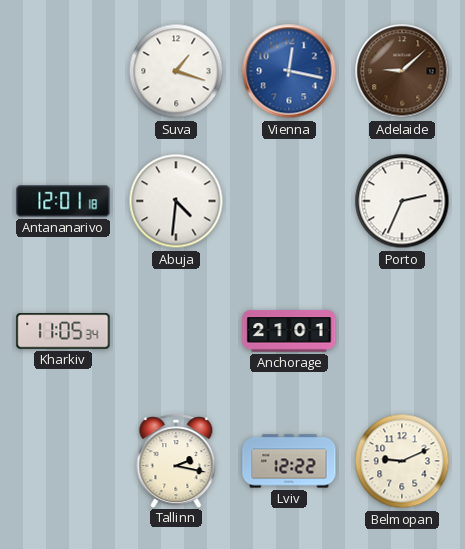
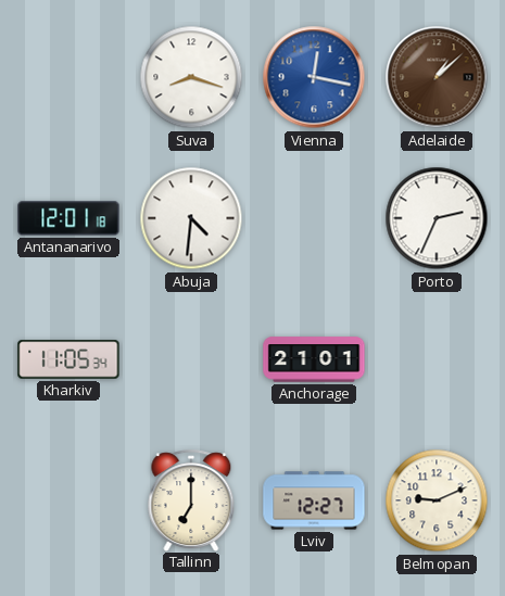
Suva: 1:18 -> 8:18 (191, 77)
Adelaide: 9:08 -> 1:08 (437, 77)
Tallinn: 2:17 -> 7:00 (191, 500)
Lviv: 12:22 -> 12:27 (314, 500)
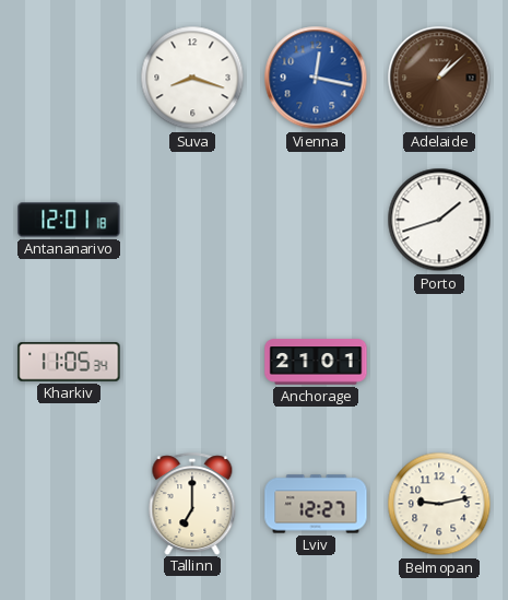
Abuja: 4:31 -> none (191, 218)
Porto: 2:34 -> 1:42 (439, 220)
Belmopan: 9:11 -> 9:13 (439, 504)
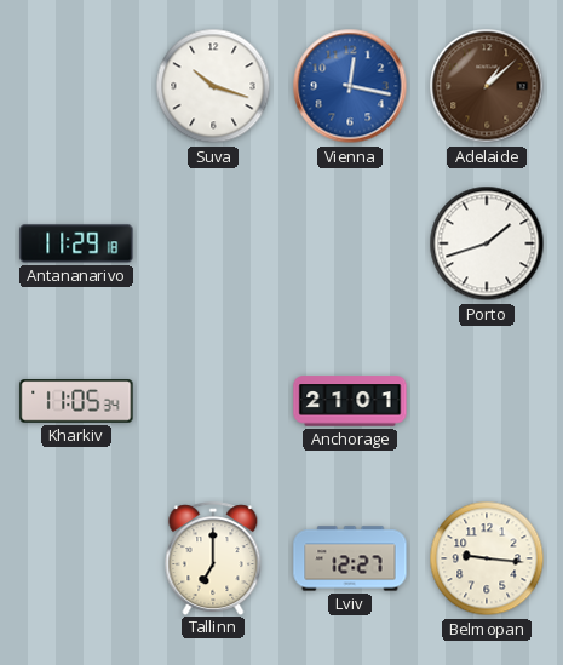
Suva: 8:18 -> 10:18 (213, 86)
Antananarivo: 12:01 -> 11:29 (76, 243)
Belmopan: 9:13 -> 9:16 (487, 558)
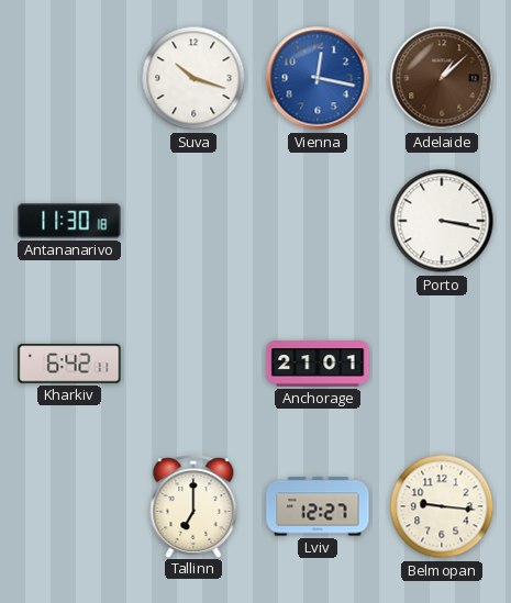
Antananarivo: 11:29 -> 11:30 (69, 221)
Porto: 1:42 -> 3:17 (442, 221)
Kharkiv: 11:05 -> 6:42 (69, 364)
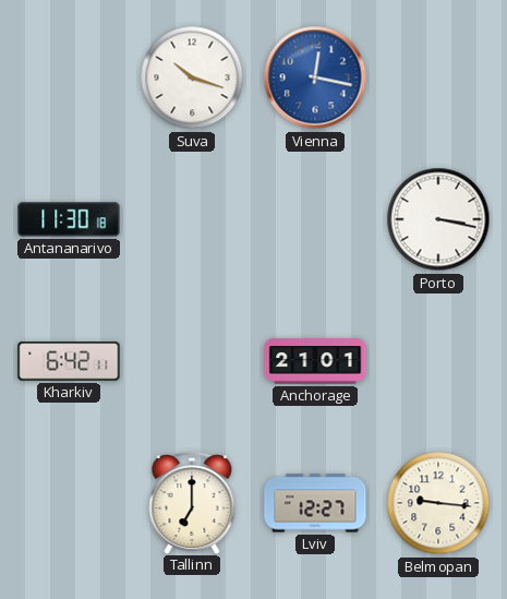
Adelaide: 1:08 -> none (442, 78)
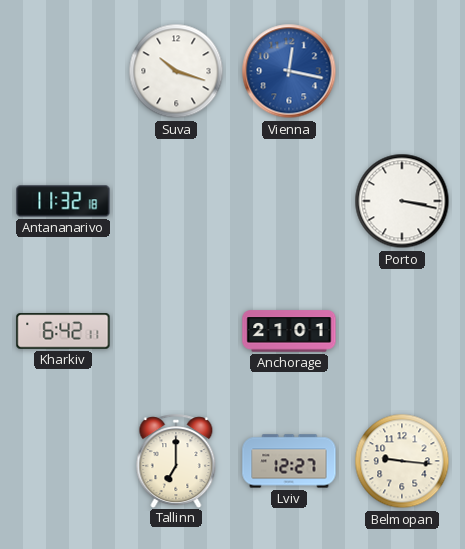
Antananarivo: 11:30 -> 11:32 (63, 201)
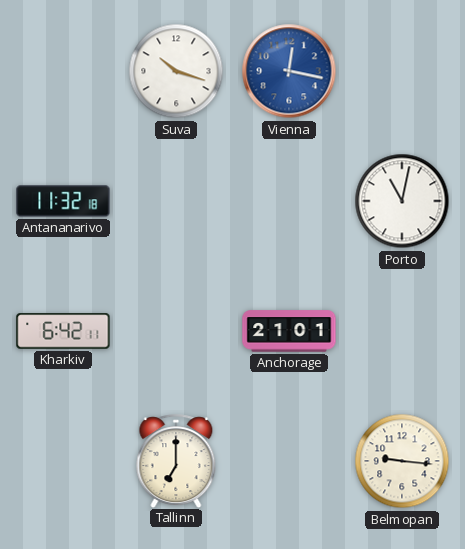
Porto: 3:17 -> 11:02 (402, 201)
Lviv: 12:27 -> none (289, 461)
